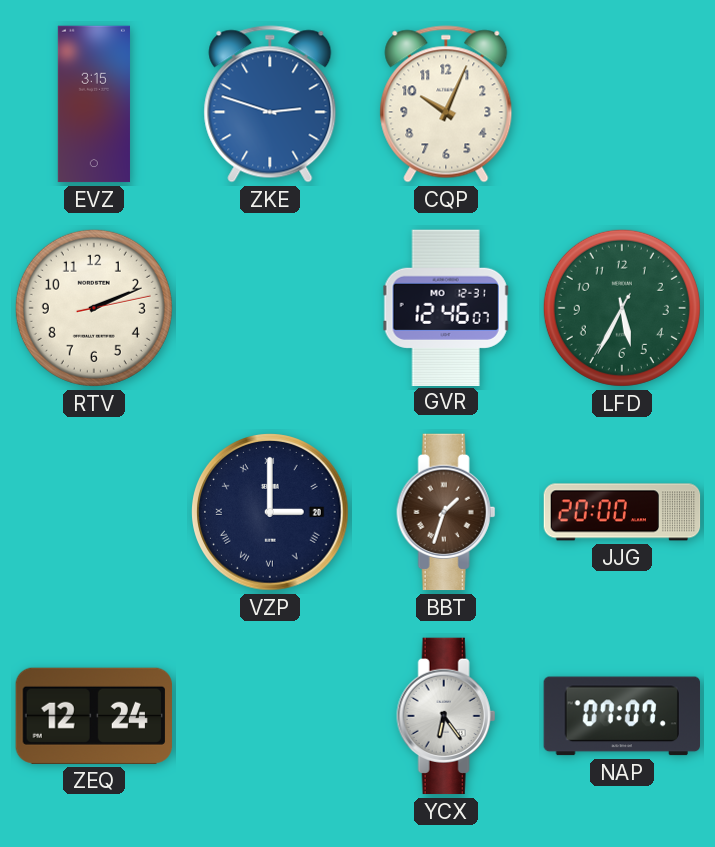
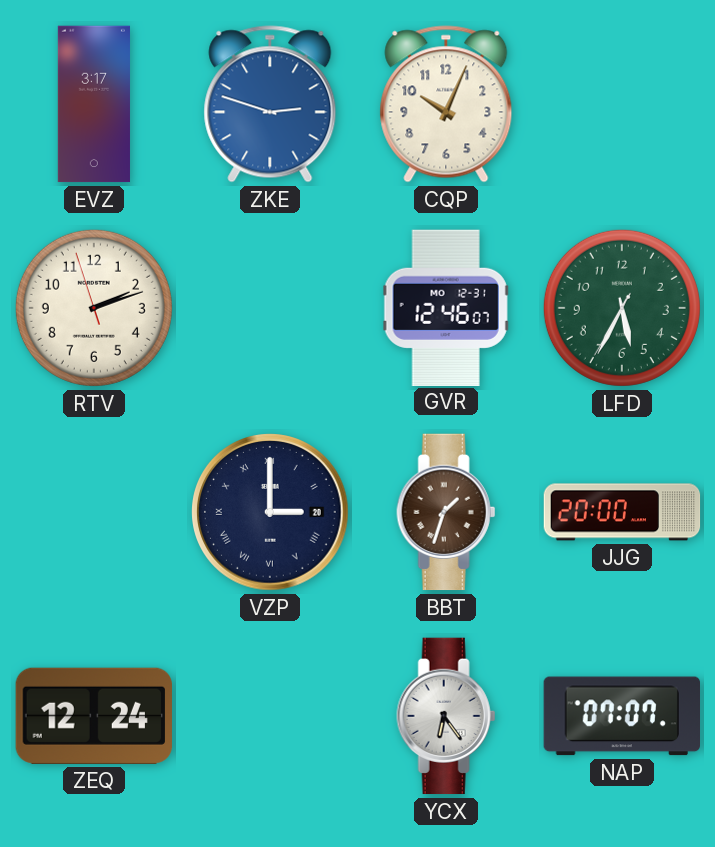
EVZ: 3:15 -> 3:17 (94, 104)
RTV: 2:11:13 -> 2:11:57 (94, 308)
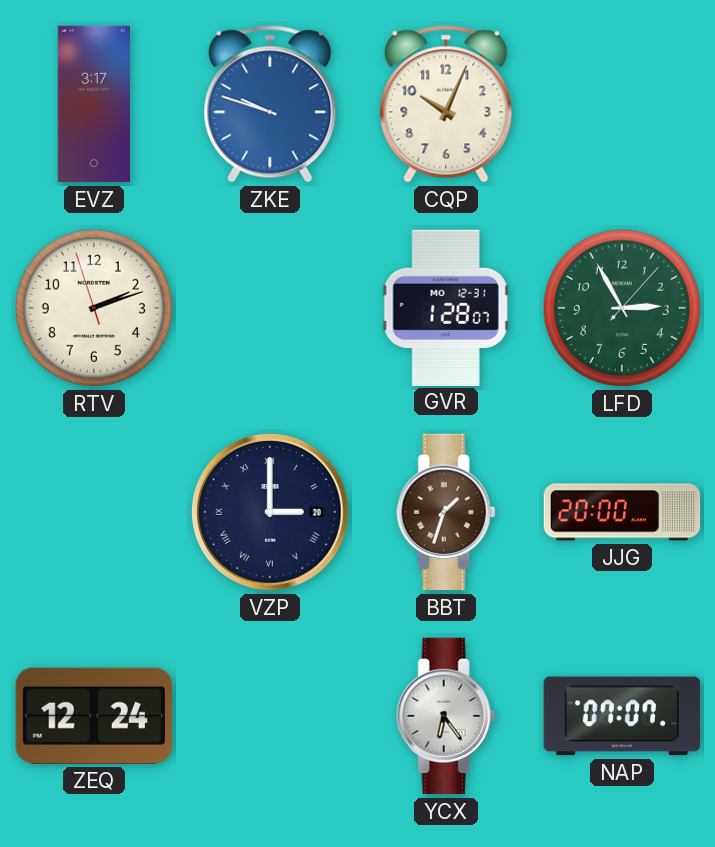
ZKE: 2:48 -> 9:48 (270, 104)
GVR: 12:46 -> 1:28 (446, 307)
LFD: 5:34 -> 2:55 (622, 308)
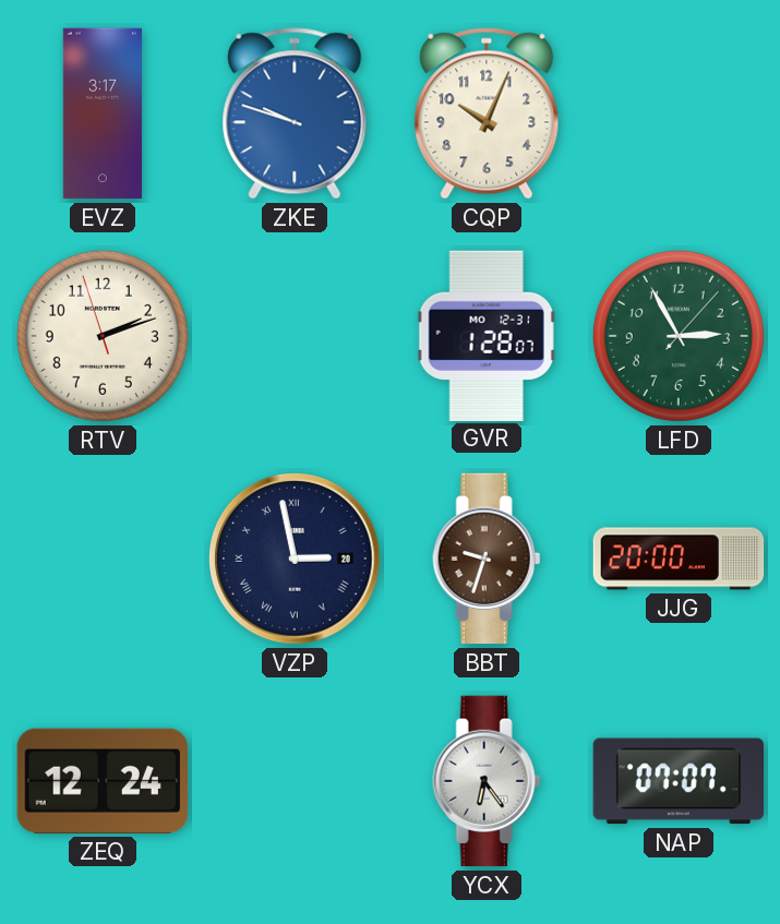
VZP: 3:00 -> 2:58 (295, 559)
BBT: 1:33 -> 9:33 (487, 559)
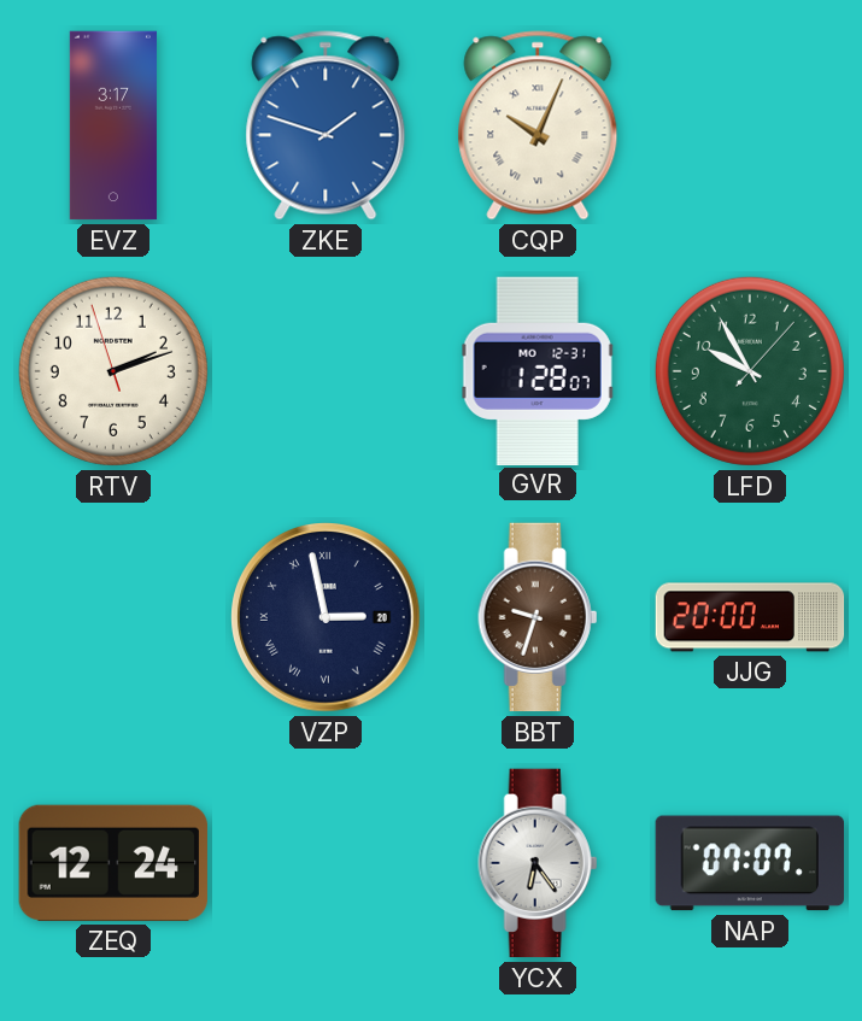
ZKE: 9:48 -> 1:48 (326, 125)
CQP numerals: Arabic -> Roman (538, 125)
LFD: 2:55 -> 9:55 (750, 371)
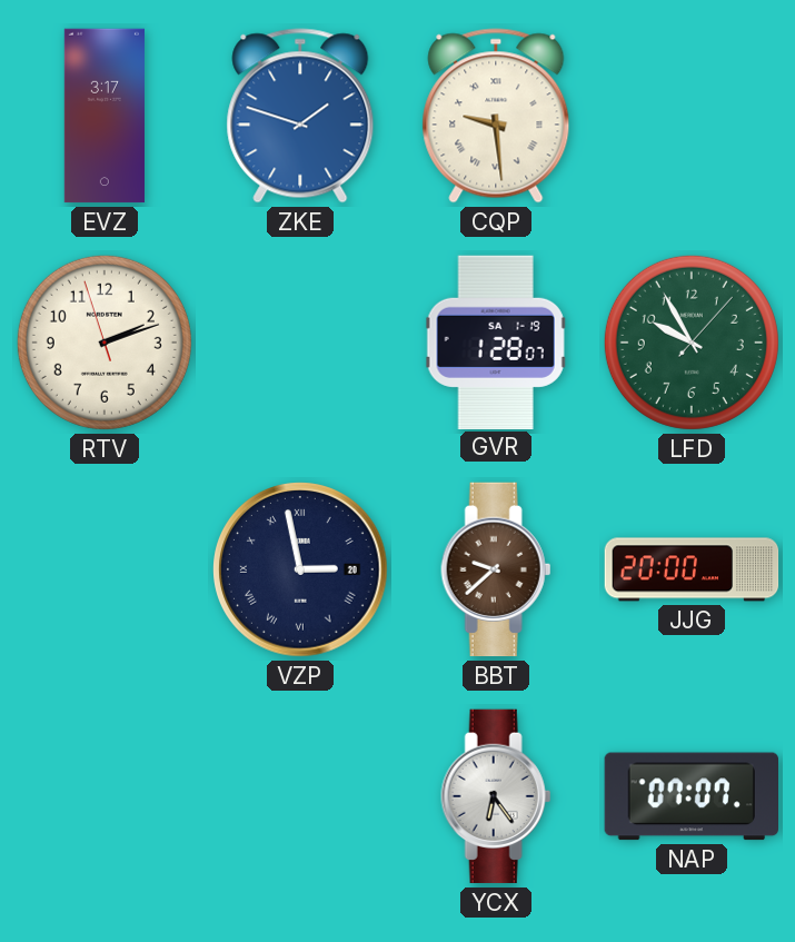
CQP: 10:04 -> 9:29 (496, 116)
GVR date: MO 12-31 -> SA 1-19 (496, 341)
BBT: 9:33 -> 9:38 (496, 569)
ZEQ: 12:24 -> none (113, 863)
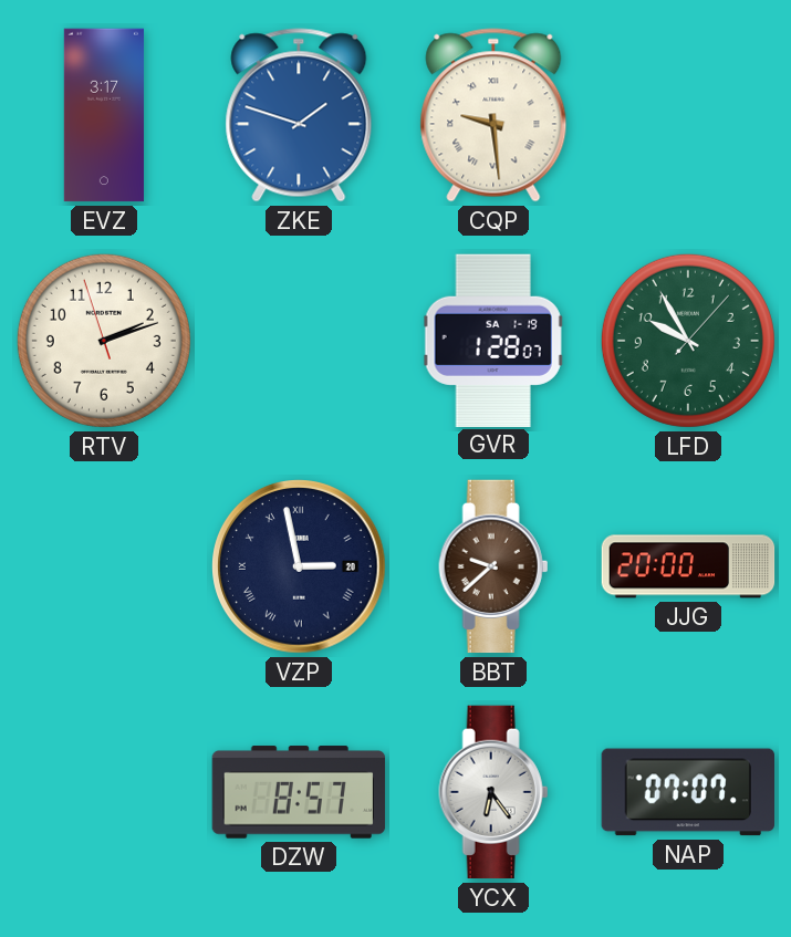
DZW: none -> 8:57 (299, 792)
